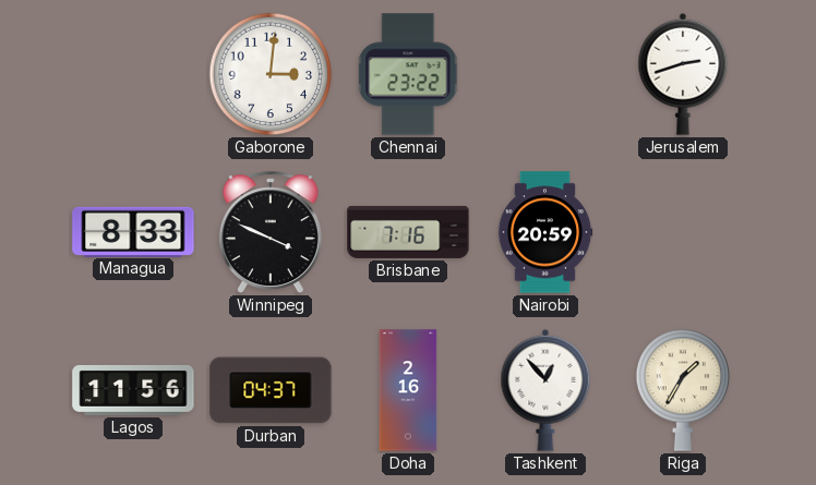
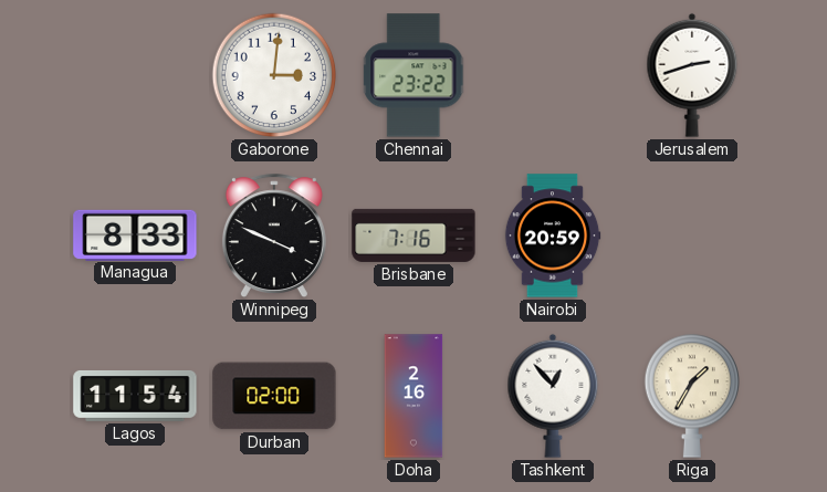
Lagos: 11:56 -> 11:54 (135, 396)
Durban: 04:37 -> 02:00 (274, 396)
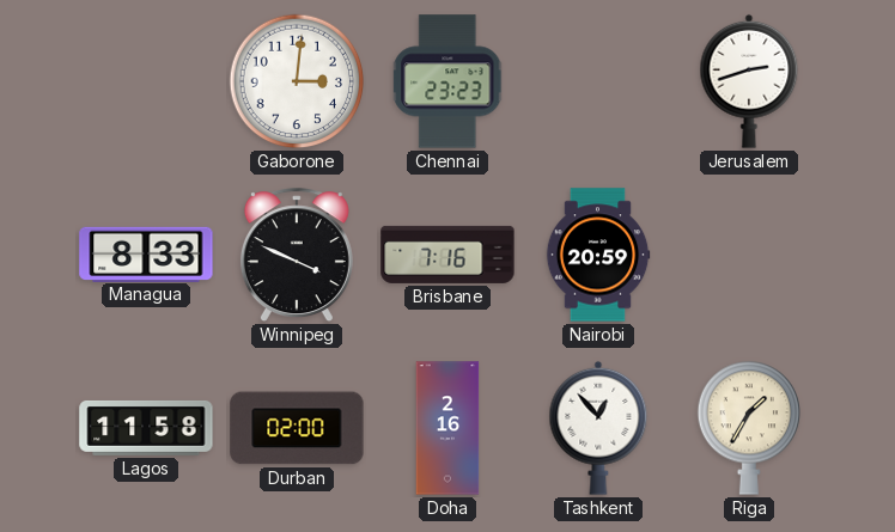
Chennai: 23:22 -> 23:23 (449, 81)
Lagos: 11:54 -> 11:58 (146, 428)
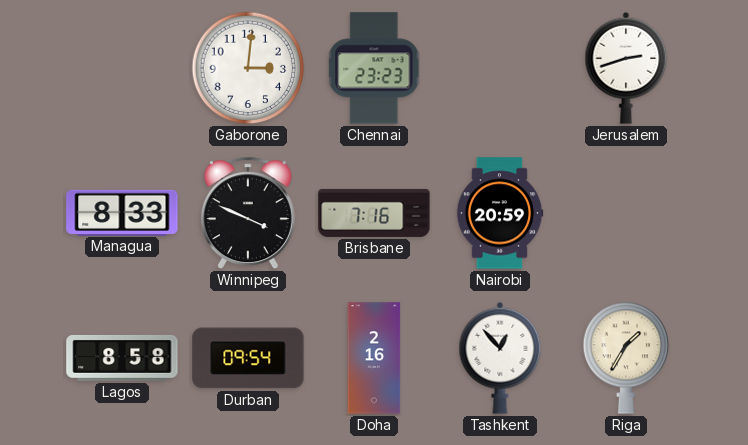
Lagos: 11:58 -> 8:58 (122, 358)
Durban: 02:00 -> 09:54 (248, 358)
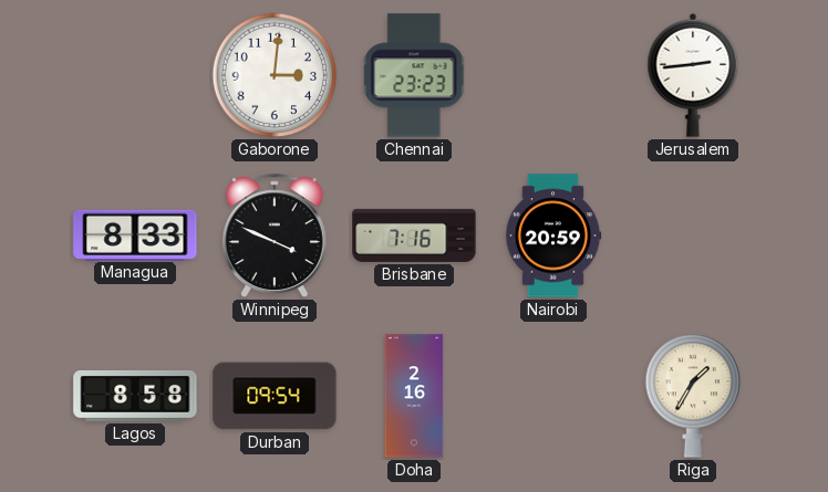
Jerusalem: 2:42 -> 2:44 (693, 75)
Tashkent: 12:53 -> none (500, 358)
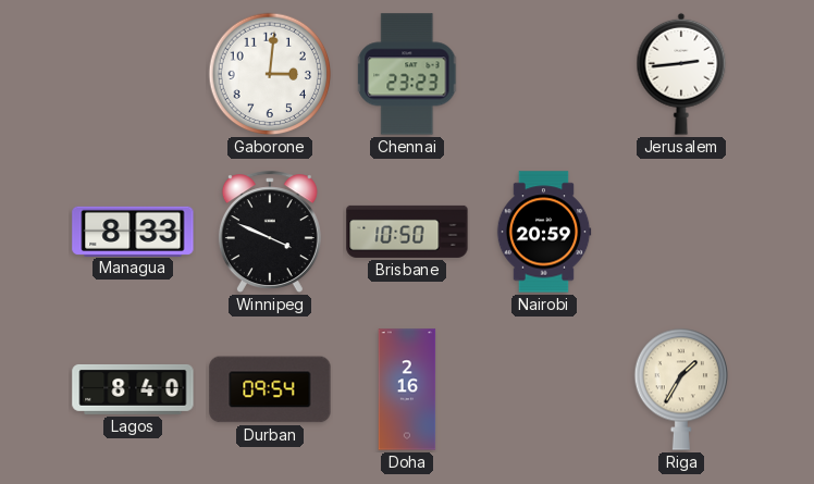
Brisbane: 7:16 -> 10:50 (407, 232)
Lagos: 8:58 -> 8:40 (133, 389)
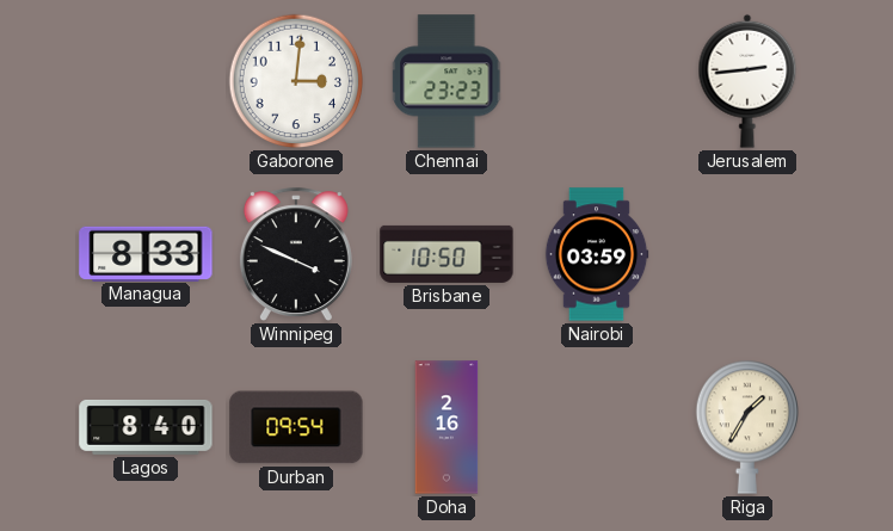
Nairobi: 20:59 -> 03:59 (597, 254)
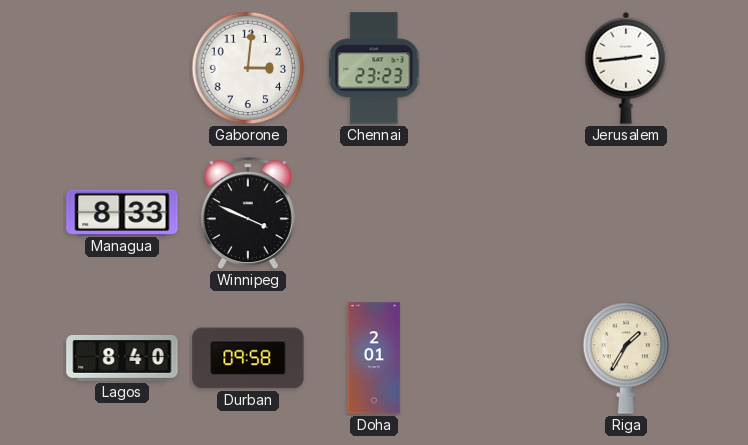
Brisbane: 10:50 -> none (446, 254)
Nairobi: 03:59 -> none (597, 254)
Durban: 09:54 -> 09:58 (248, 358)
Doha: 2:16 -> 2:01 (374, 358)
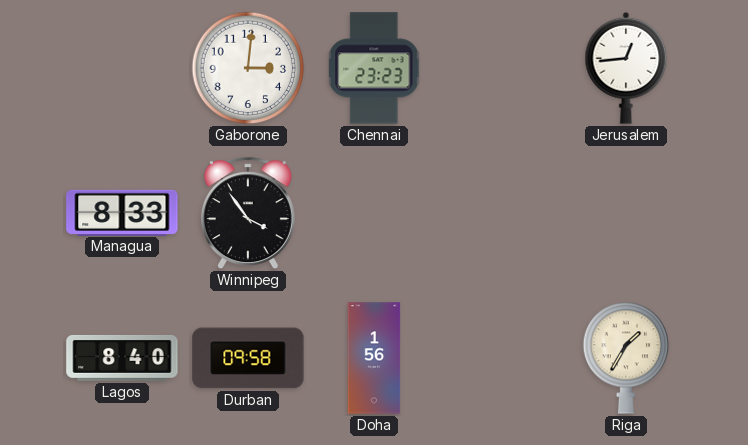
Jerusalem: 2:44 -> 12:44 (626, 68)
Winnipeg: 3:49 -> 3:54 (248, 214)
Doha: 2:01 -> 1:56 (374, 358)
